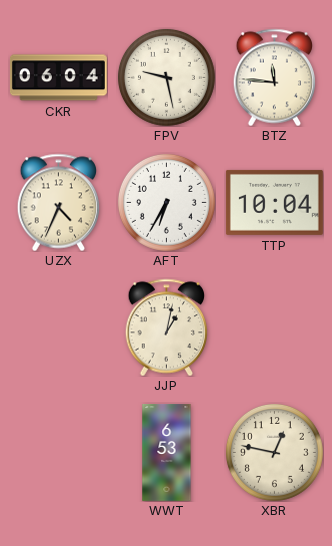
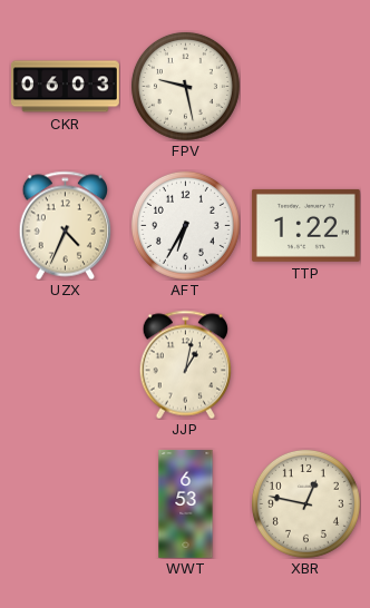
CKR: 06:04 -> 06:03 (65, 87)
BTZ: 11:46 -> none (274, 77)
TTP: 10:04 -> 1:22 (305, 225)
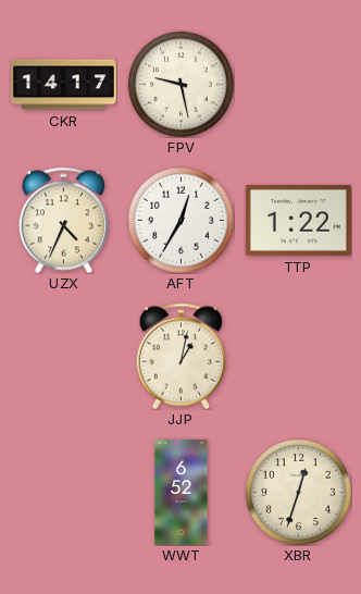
CKR: 06:03 -> 14:17 (63, 85)
AFT: 6:35 -> 12:35 (180, 220)
WWT: 6:53 -> 6:52 (182, 493)
XBR: 12:47 -> 12:33 (298, 492)
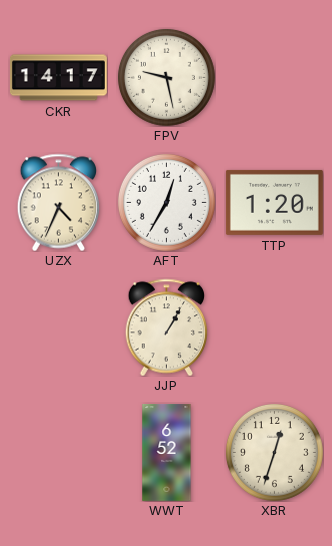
TTP: 1:22 -> 1:20 (274, 202)
JJP: 1:02 -> 1:05 (166, 327)
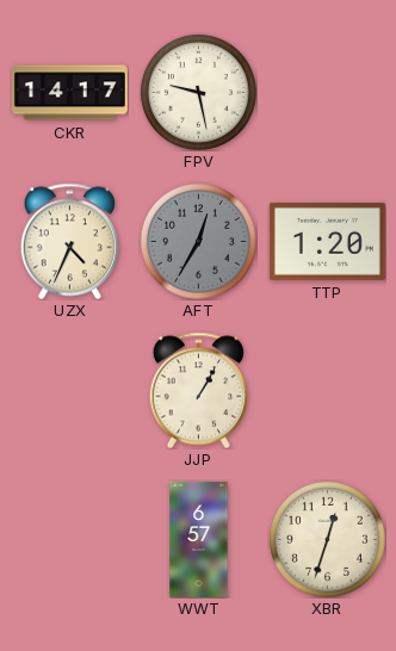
AFT dial: white -> grey (198, 241)
WWT: 6:52 -> 6:57 (199, 540)
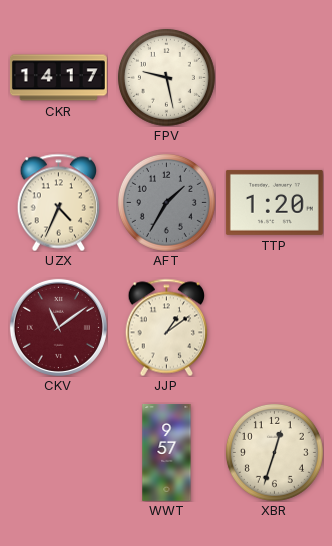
AFT: 12:35 -> 1:35 (166, 202)
CKV: none -> 11:09 (58, 327)
JJP: 1:05 -> 1:09 (166, 327)
WWT: 6:57 -> 9:57 (167, 453)
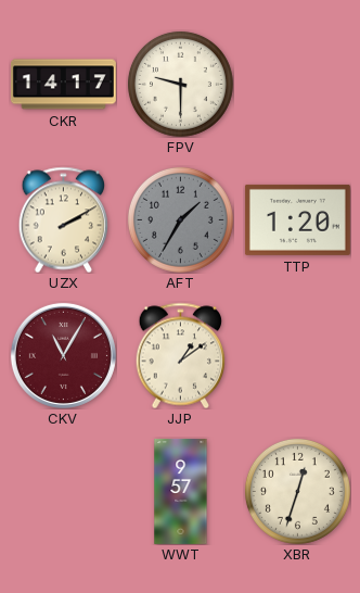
FPV: 9:28 -> 9:30 (180, 84)
UZX: 4:34 -> 2:10 (63, 219)
CKV: 11:09 -> 11:05 (63, 355)
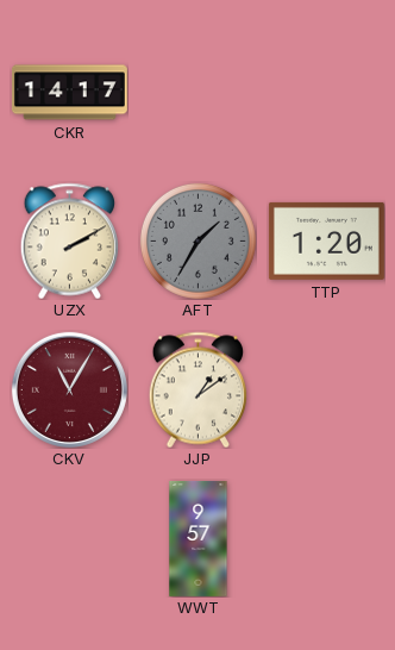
FPV: 9:30 -> none (180, 84)
XBR: 12:33 -> none (297, 491)
